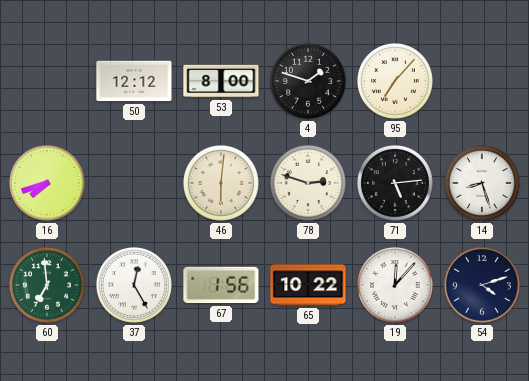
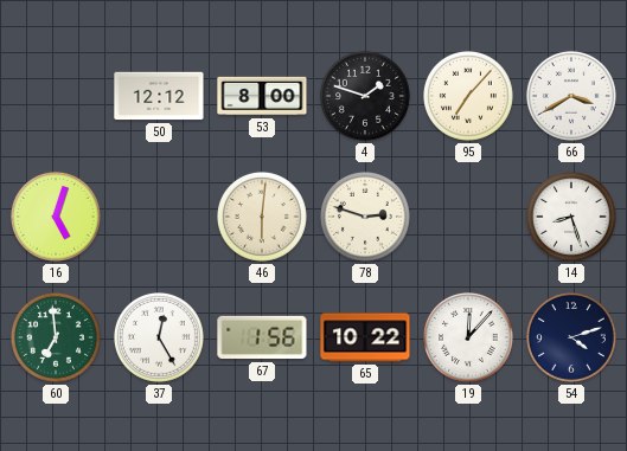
66: none -> 3:40 (571, 96)
16: 7:42 -> 5:03 (56, 217)
71: 5:14 -> none (395, 183)
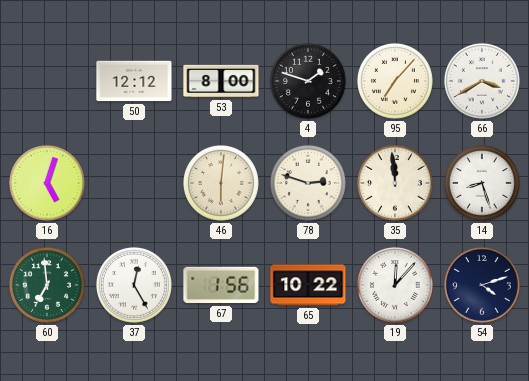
35: none -> 11:59 (395, 183)
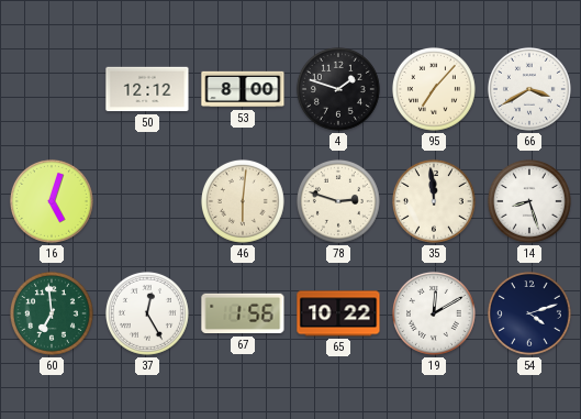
19: 12:07 -> 12:10 (434, 313)
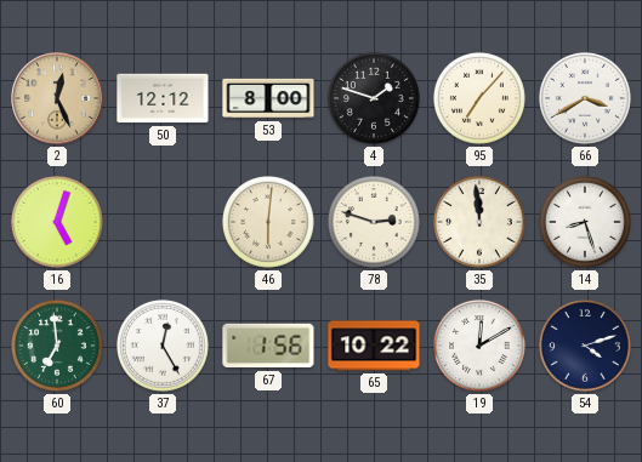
2: none -> 12:26 (57, 98)
